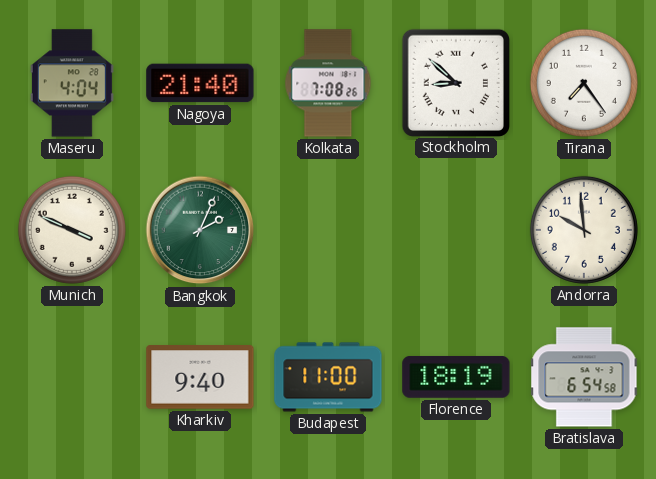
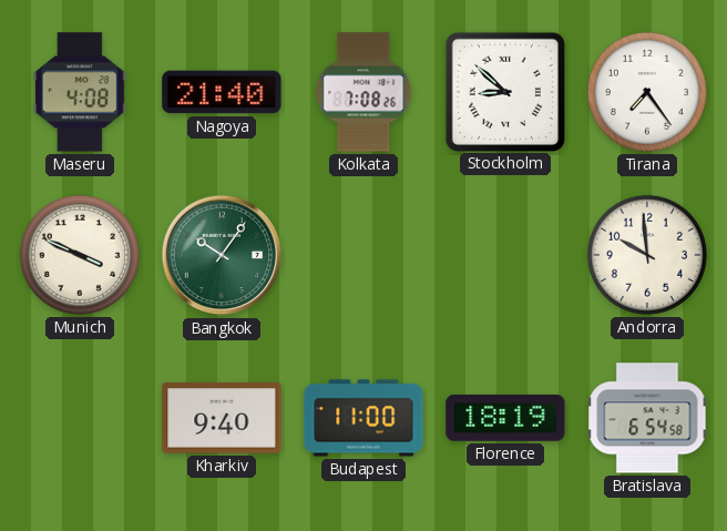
Maseru: 4:04 -> 4:08 (80, 92)
Bangkok: 2:04 -> 10:06 (222, 255)
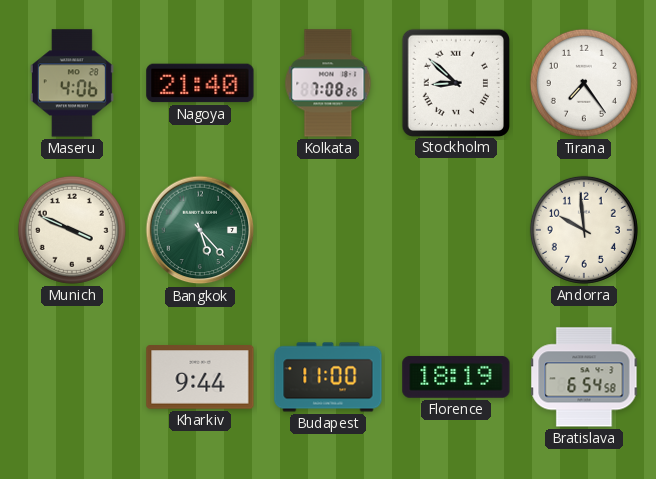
Maseru: 4:08 -> 4:06 (72, 83)
Bangkok: 10:06 -> 5:23 (200, 230)
Kharkiv: 9:40 -> 9:44 (200, 377)
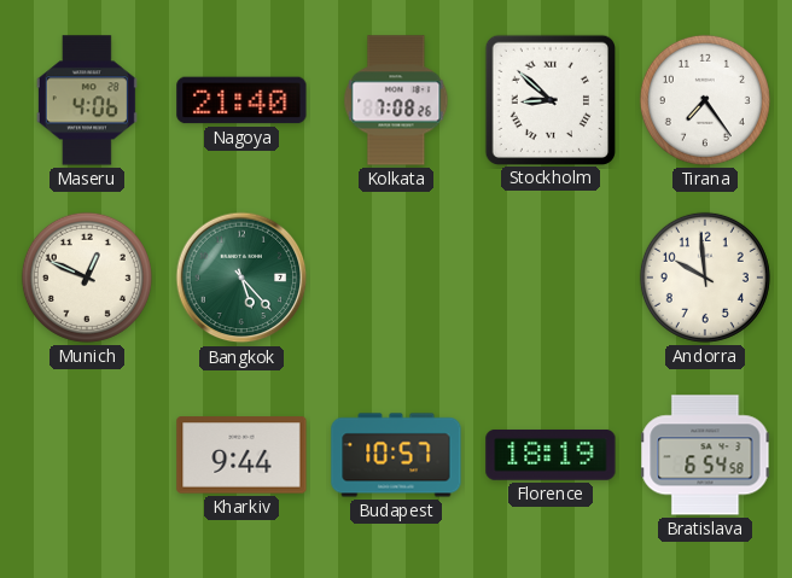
Munich: 3:49 -> 12:49 (87, 278)
Budapest: 11:00 -> 10:57 (396, 455)
